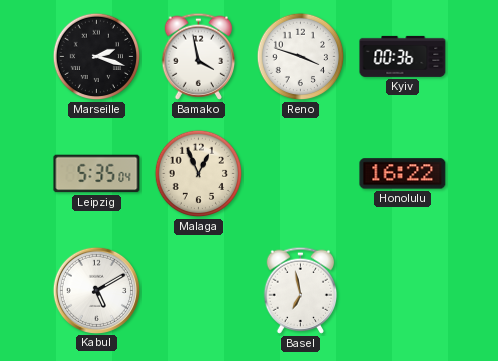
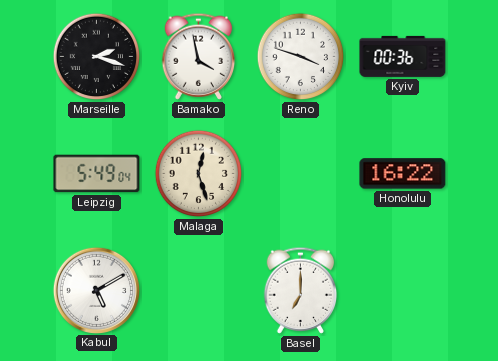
Leipzig: 5:35 -> 5:49 (97, 174)
Malaga: 12:56 -> 12:27 (199, 174)
Basel: 6:58 -> 7:00 (301, 290)
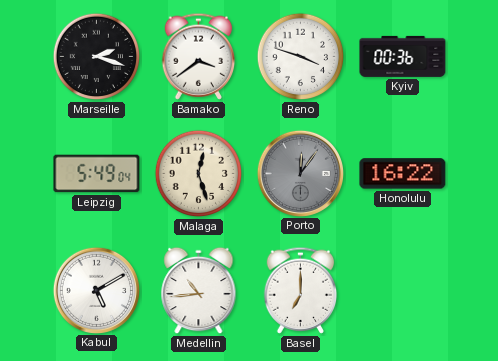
Bamako: 3:58 -> 3:39 (199, 56)
Porto: none -> 12:06 (300, 173)
Medellin: none -> 10:44 (199, 291)
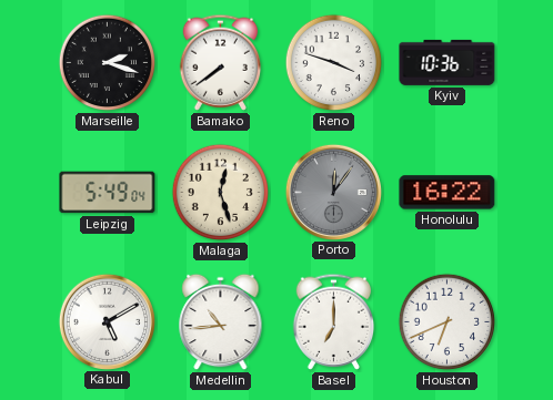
Bamako: 3:39 -> 7:39 (221, 62)
Kyiv: 00:36 -> 10:36 (448, 62)
Houston: none -> 6:41 (448, 322)
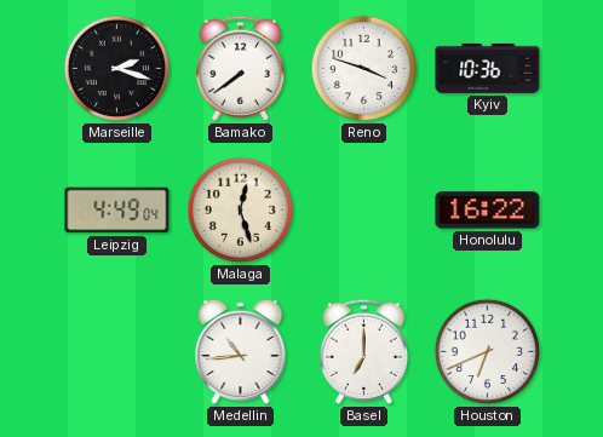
Leipzig: 5:49 -> 4:49 (117, 211)
Porto: 12:06 -> none (333, 192)
Kabul: 5:10 -> none (107, 321)
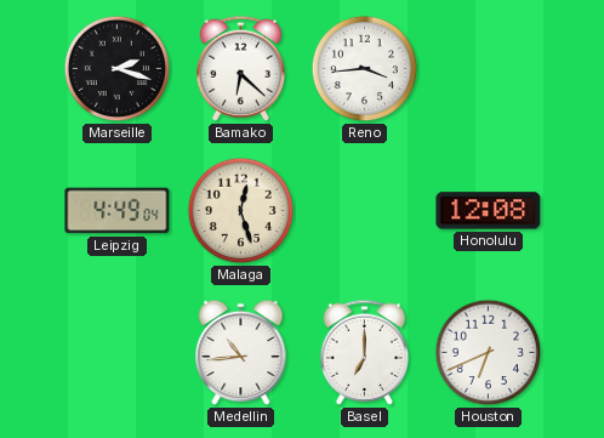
Bamako: 7:39 -> 6:22 (241, 68)
Reno: 3:48 -> 3:44 (365, 69)
Kyiv: 10:36 -> none (488, 68)
Honolulu: 16:22 -> 12:08 (489, 211)
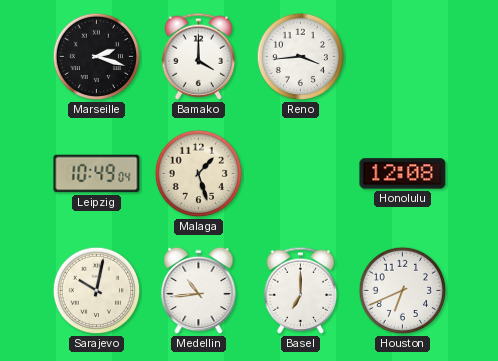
Bamako: 6:22 -> 4:00 (199, 56)
Leipzig: 4:49 -> 10:49 (97, 174)
Malaga: 12:27 -> 1:27 (199, 174)
Sarajevo: none -> 10:02 (97, 291)
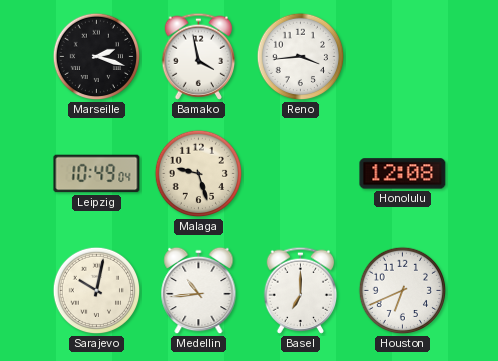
Bamako: 4:00 -> 3:58 (199, 56)
Malaga: 1:27 -> 9:27 (199, 174)
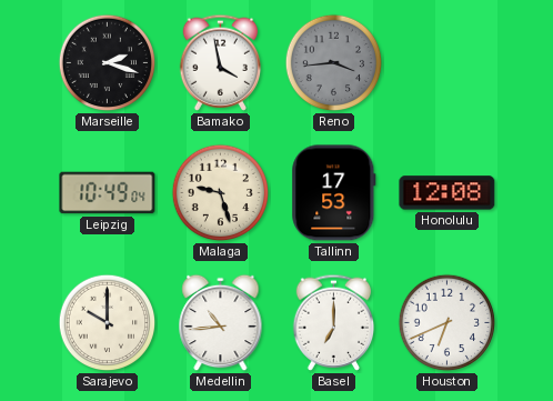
Reno dial: white -> grey (334, 63)
Tallinn: none -> 17:53 (334, 193)
Sarajevo: 10:02 -> 10:00 (108, 323)
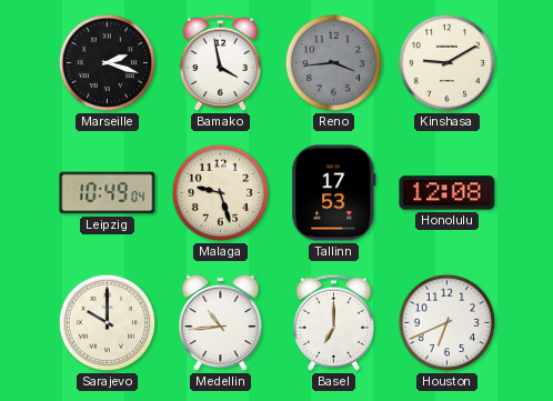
Kinshasa: none -> 9:10 (448, 63)
